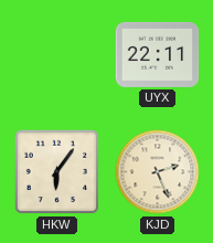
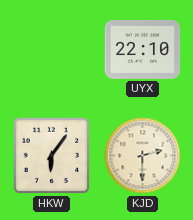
UYX: 22:11 -> 22:10 (143, 50)
KJD: 2:26 -> 2:30 (143, 156)
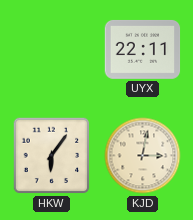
UYX: 22:10 -> 22:11 (143, 50)
KJD: 2:30 -> 3:02 (143, 156)
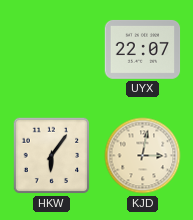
UYX: 22:11 -> 22:07 (143, 50)
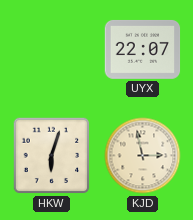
HKW: 6:06 -> 6:03 (52, 156)
KJD: 3:02 -> 2:58 (143, 156)
